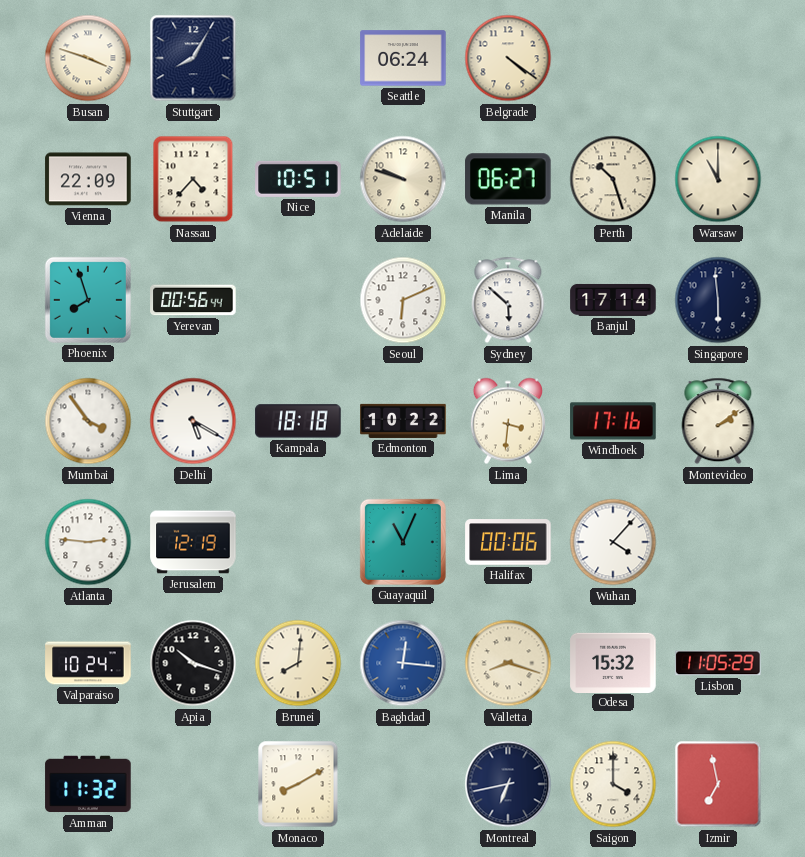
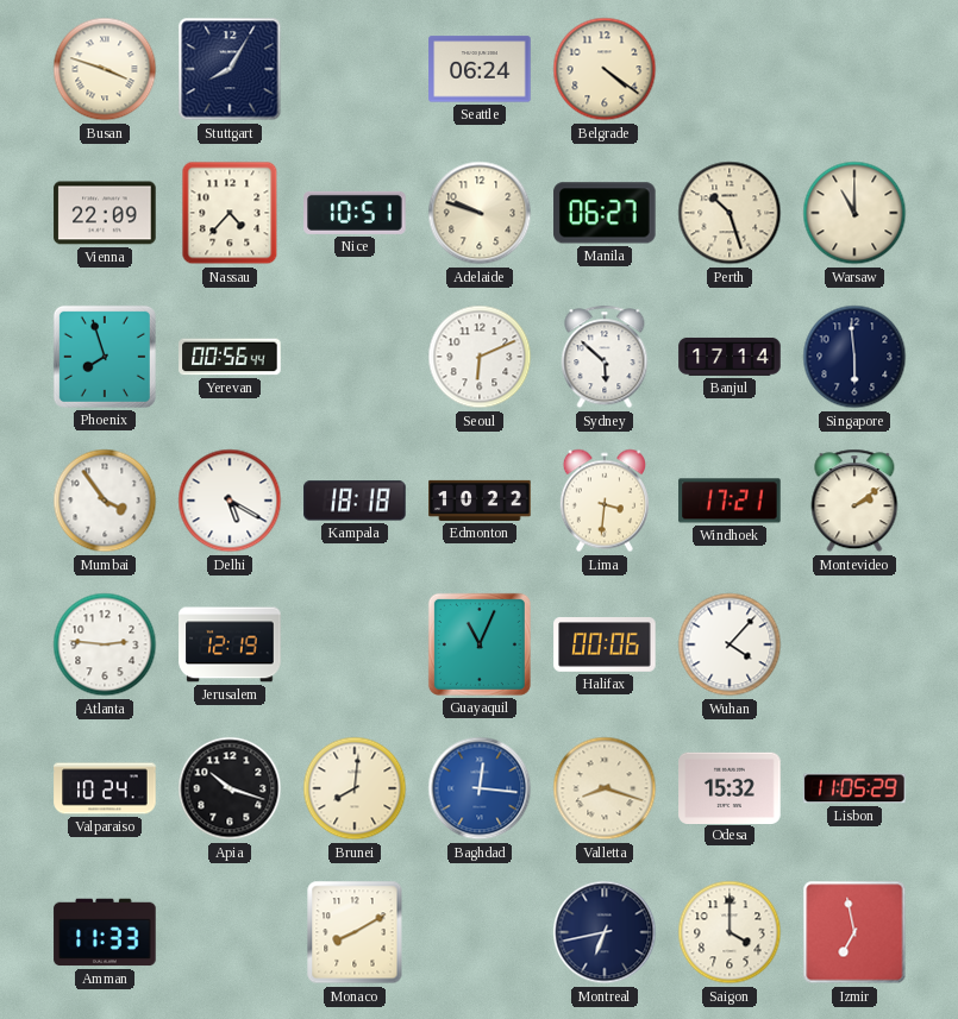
Windhoek: 17:16 -> 17:21 (730, 501)
Amman: 11:32 -> 11:33 (105, 932)
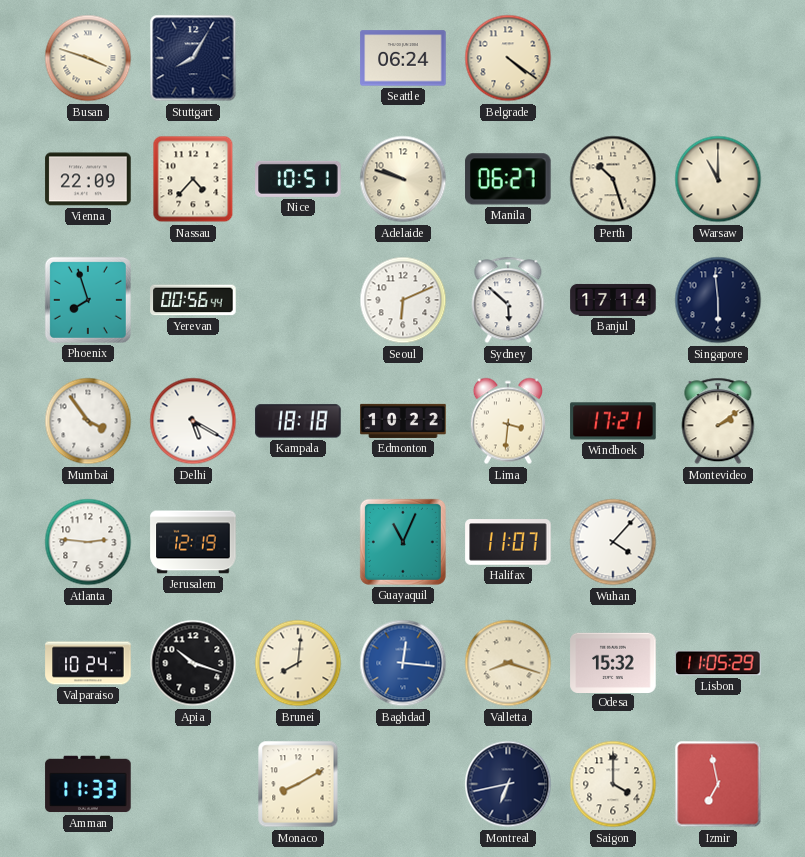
Halifax: 00:06 -> 11:07 (508, 542)
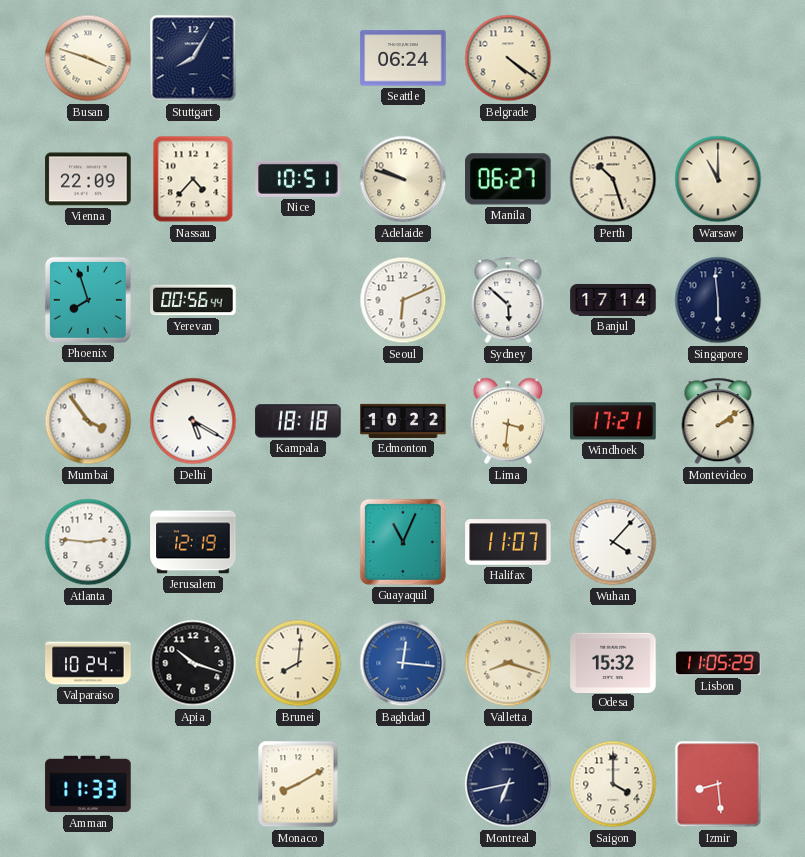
Izmir: 6:58 -> 8:29 (718, 784)
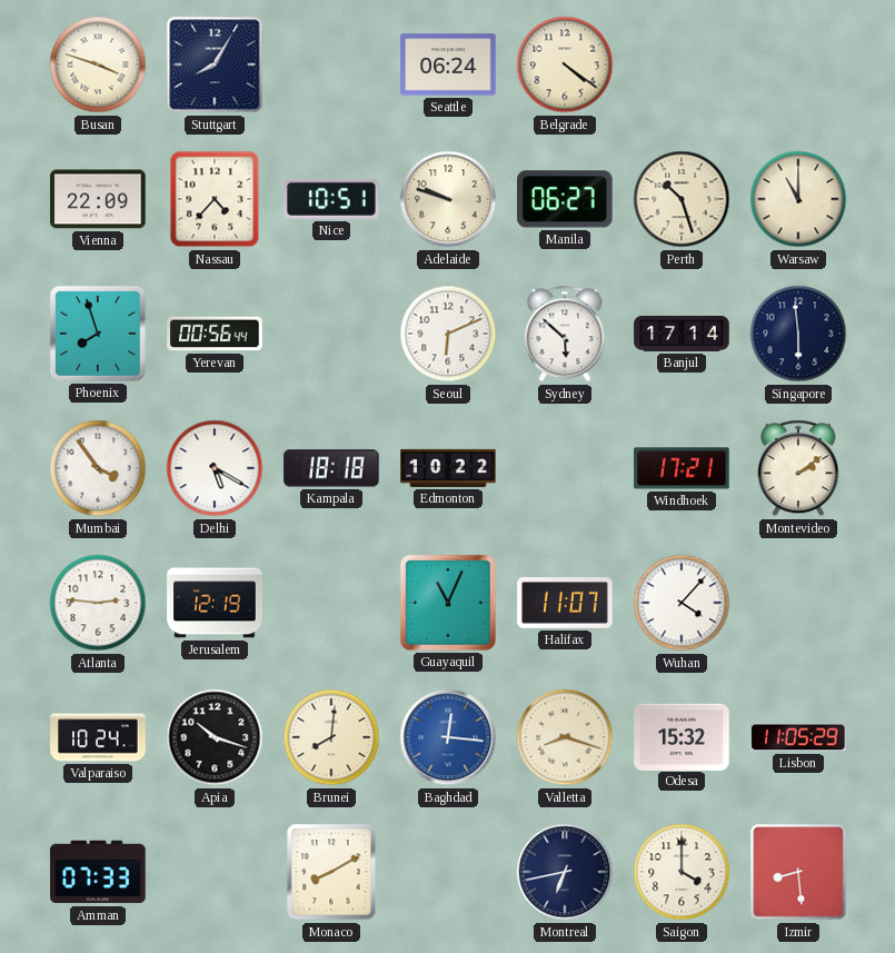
Lima: 3:31 -> none (508, 421)
Amman: 11:33 -> 07:33 (98, 872)
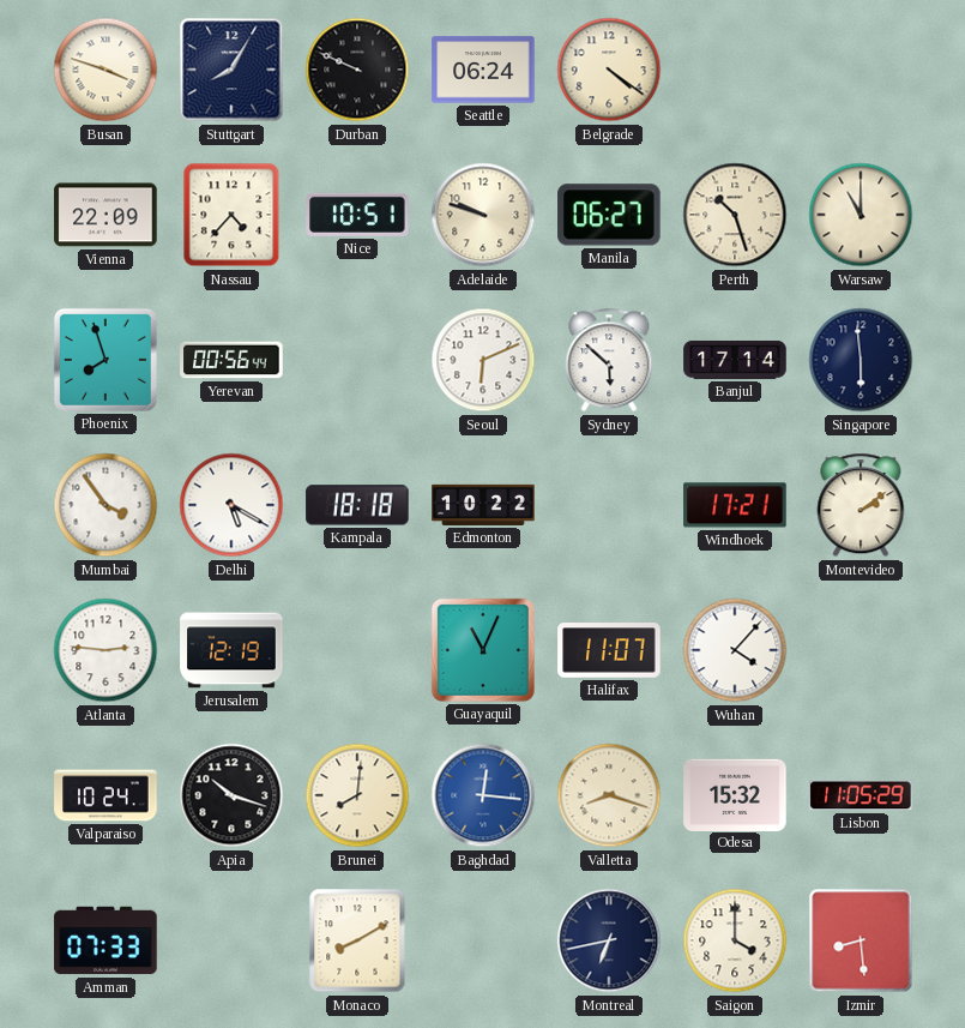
Durban: none -> 9:49 (357, 70)
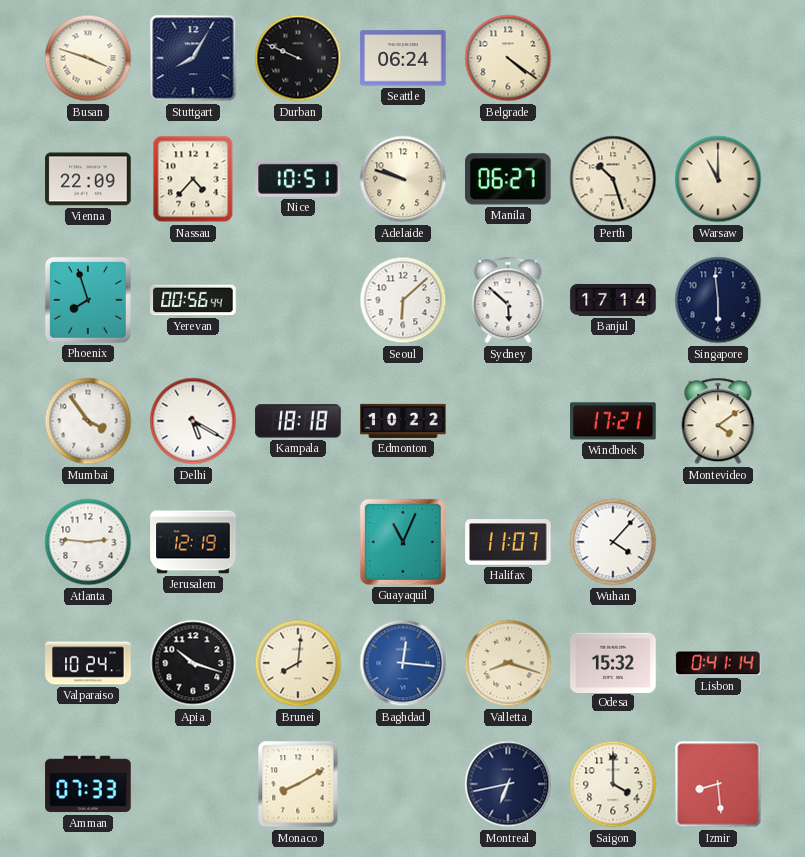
Seoul: 6:11 -> 6:08 (403, 300)
Montevideo: 2:09 -> 4:09 (718, 421)
Lisbon: 11:05 -> 0:41 (718, 663)
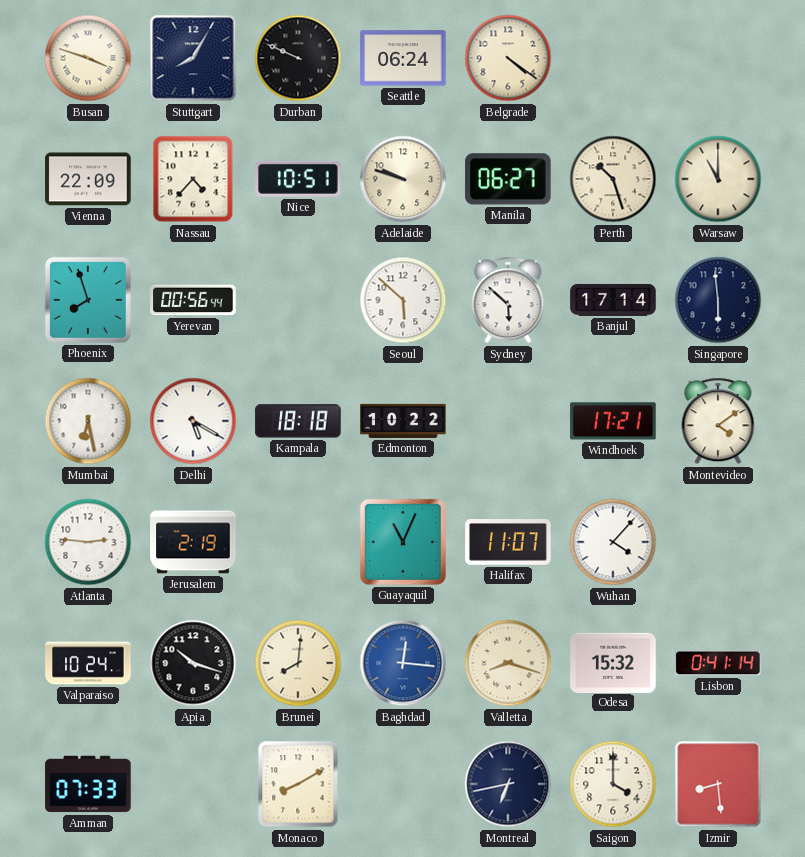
Seoul: 6:08 -> 5:52 (403, 300)
Mumbai: 3:54 -> 6:28 (88, 421)
Jerusalem: 12:19 -> 2:19 (193, 542)
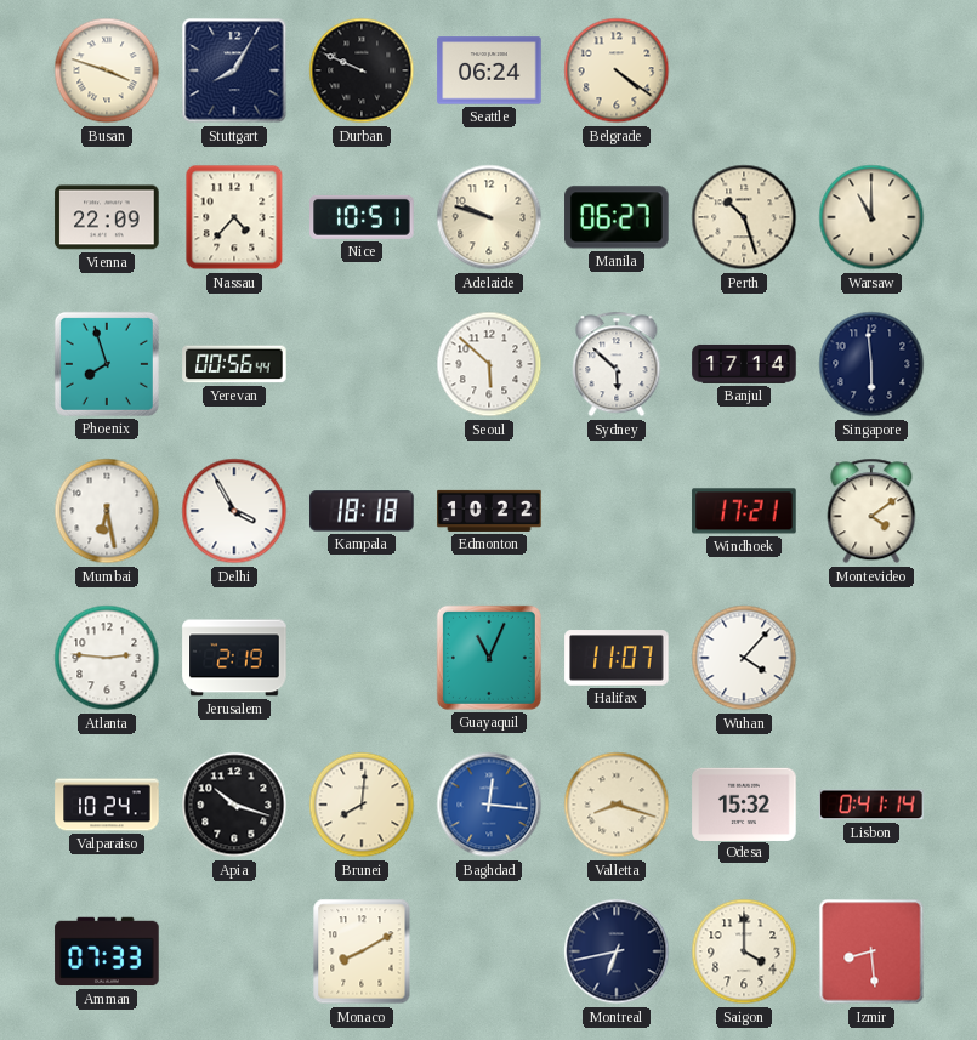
Delhi: 5:20 -> 3:55 (234, 511)
